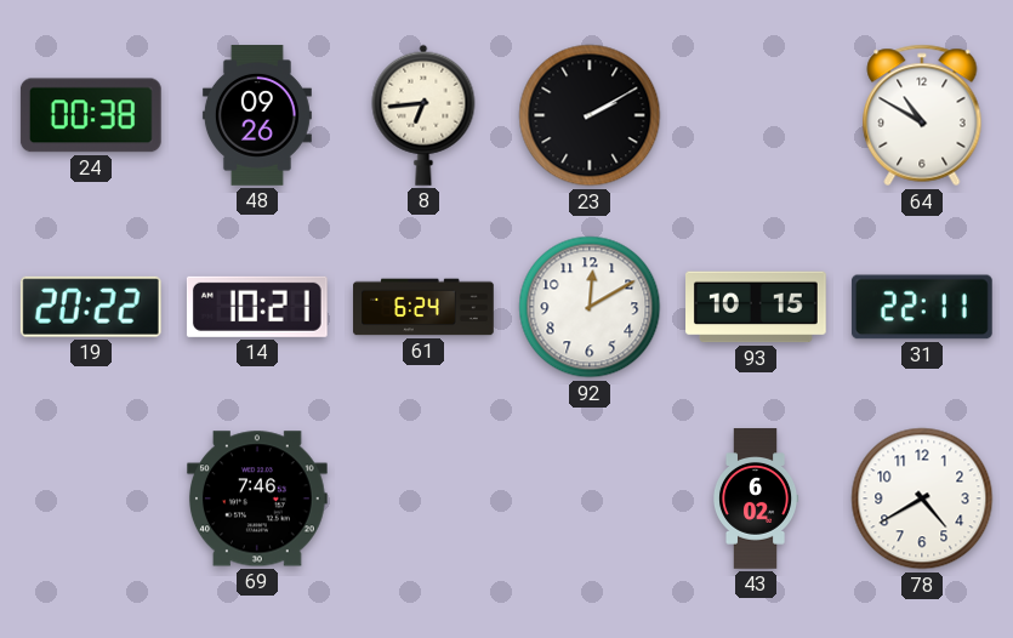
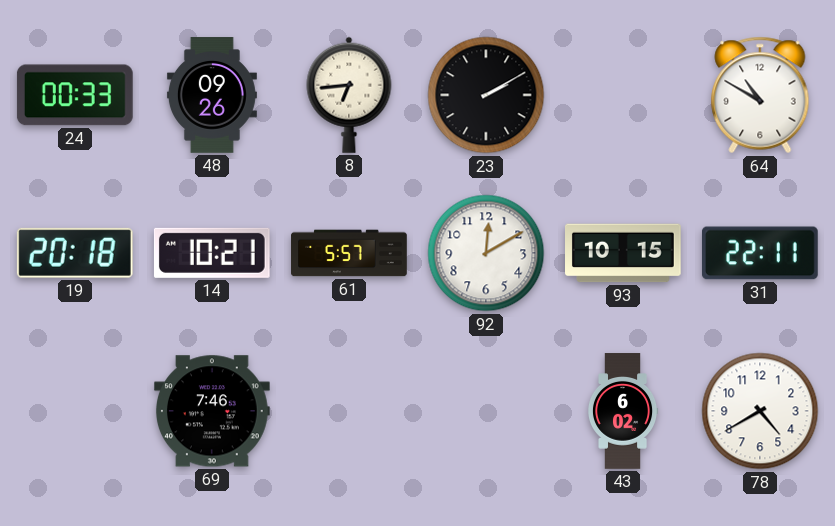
24: 00:38 -> 00:33 (75, 95)
19: 20:22 -> 20:18 (75, 253)
61: 6:24 -> 5:57 (349, 253)
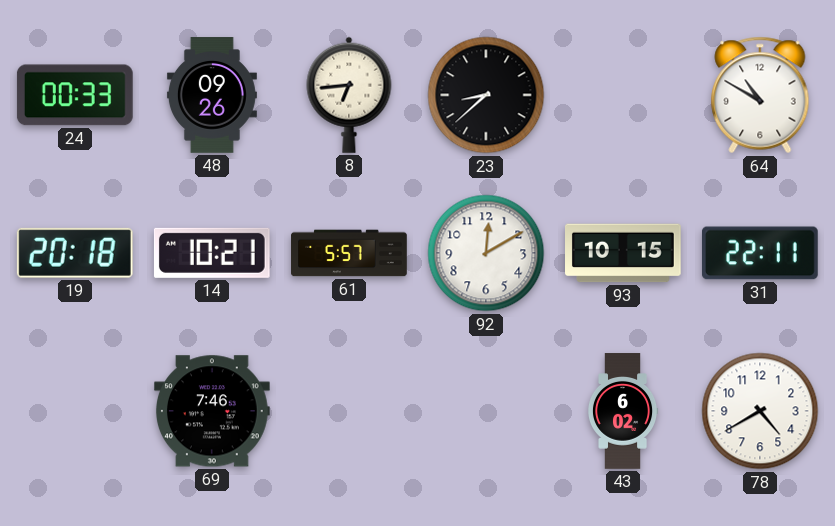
23: 2:10 -> 8:38 (486, 95)
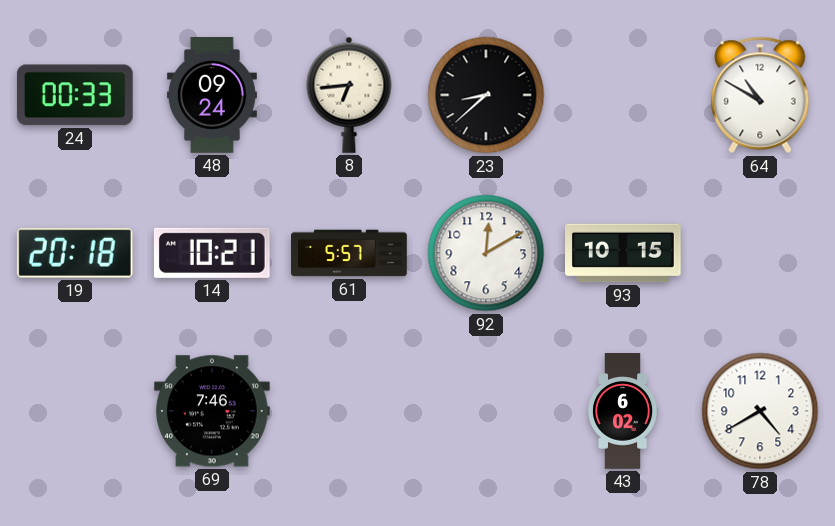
48: 09:26 -> 09:24 (212, 95)
31: 22:11 -> none (760, 253)
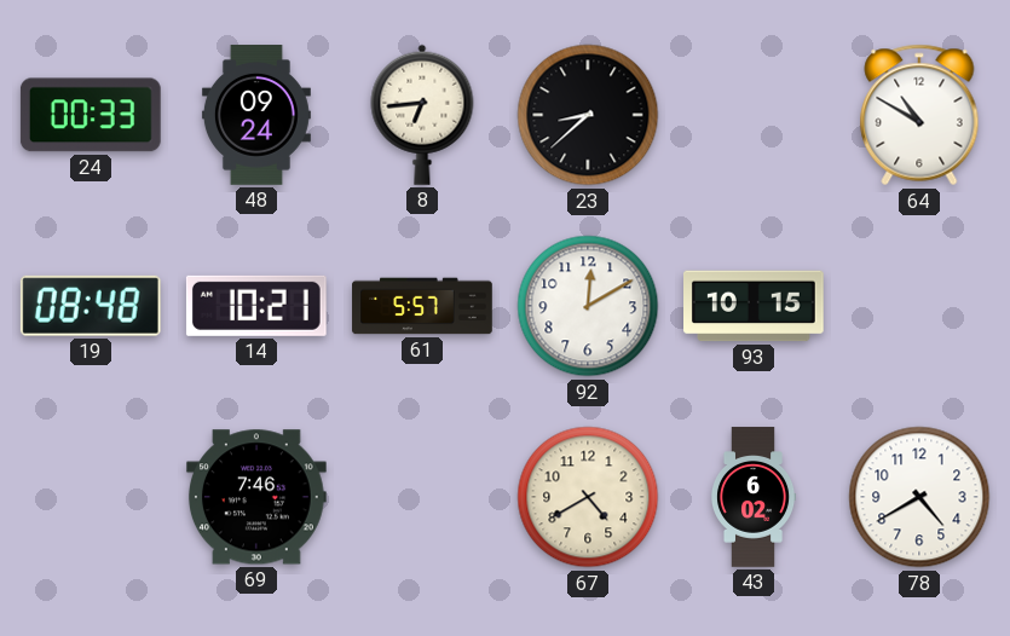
19: 20:18 -> 08:48 (91, 306)
67: none -> 4:40 (588, 497)
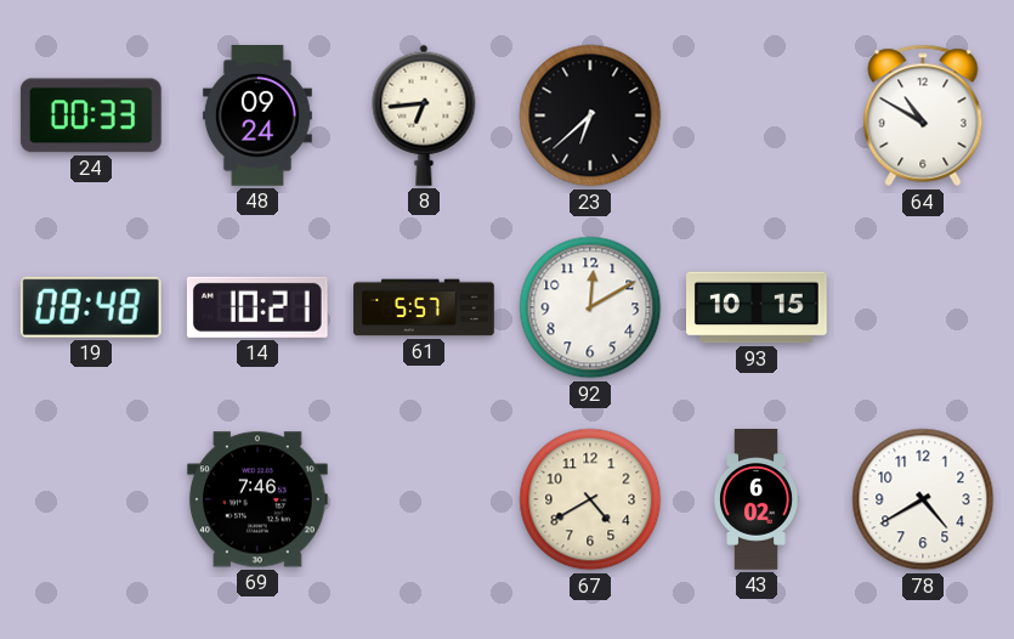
23: 8:38 -> 6:38 (590, 115)
